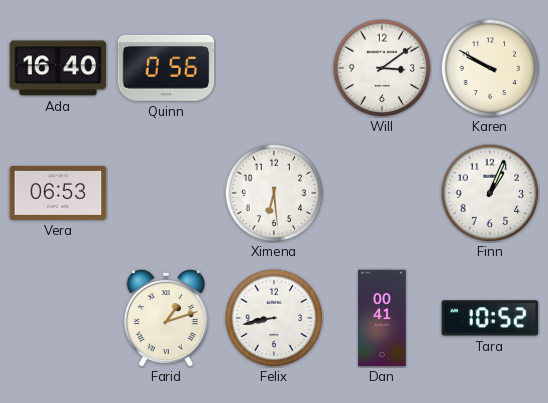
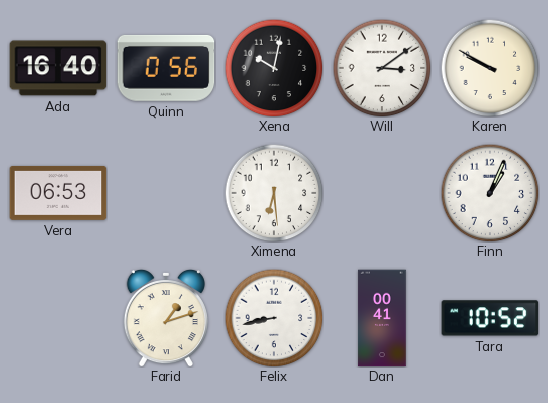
Xena: none -> 10:02 (274, 68)
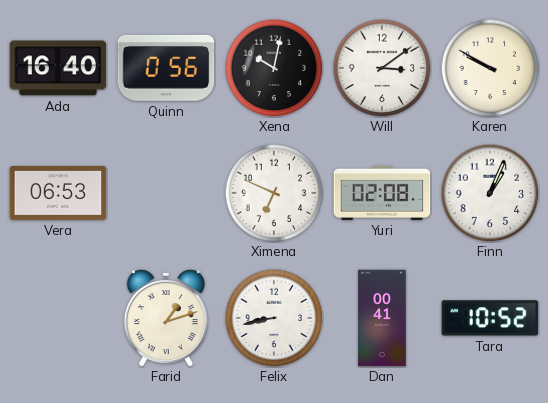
Ximena: 6:29 -> 6:49 (274, 193)
Yuri: none -> 02:08 (382, 193)
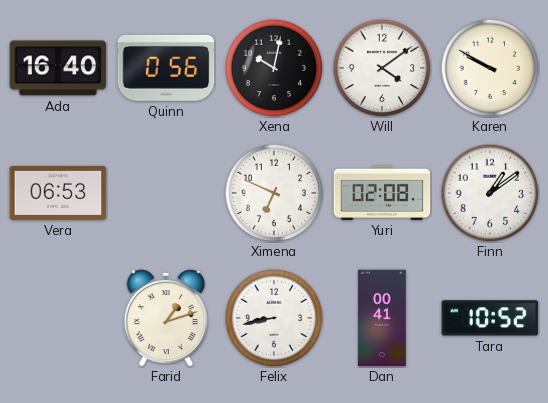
Will: 3:09 -> 4:09 (382, 68)
Finn: 1:04 -> 1:09 (490, 193)
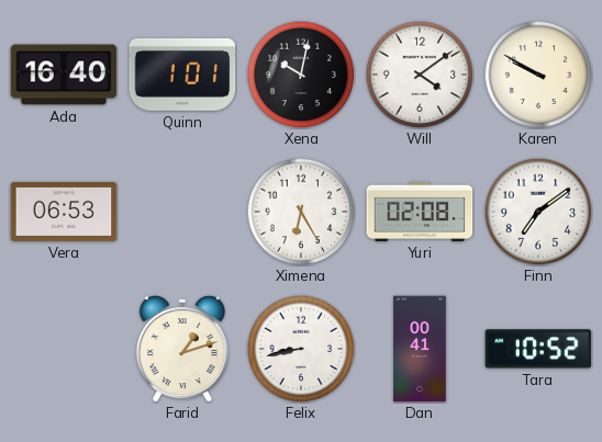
Quinn: 0:56 -> 1:01 (182, 75)
Ximena: 6:49 -> 6:25 (301, 212)
Finn: 1:09 -> 7:09 (538, 212)
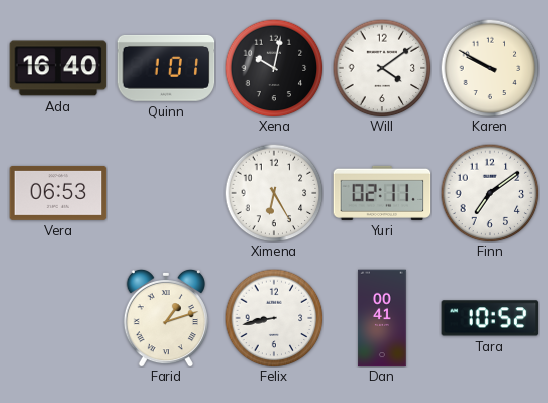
Yuri: 02:08 -> 02:11 (382, 193)
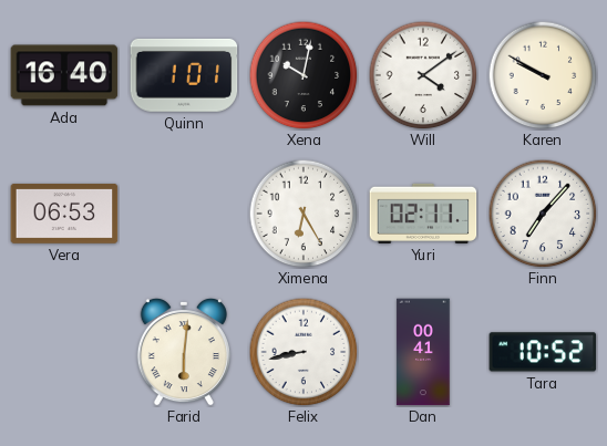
Finn: 7:09 -> 7:07 (543, 214)
Farid: 1:12 -> 6:01 (184, 352)
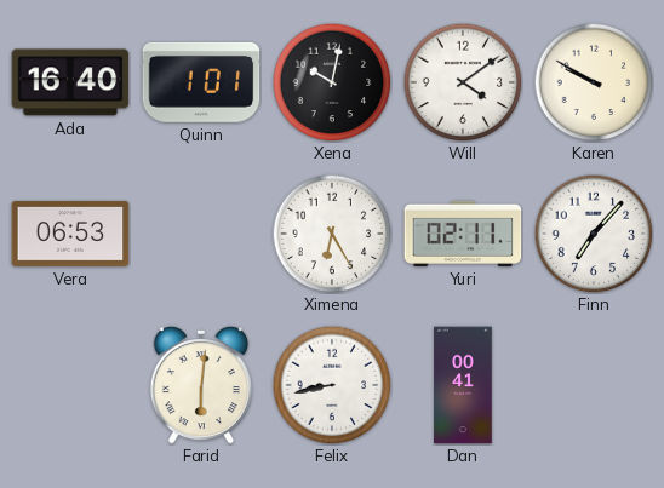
Tara: 10:52 -> none (543, 352)
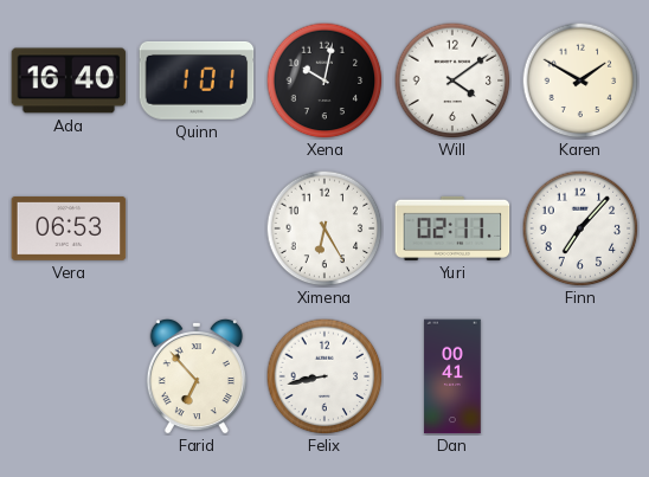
Karen: 9:50 -> 1:50 (580, 80)
Farid: 6:01 -> 6:53 (197, 376)
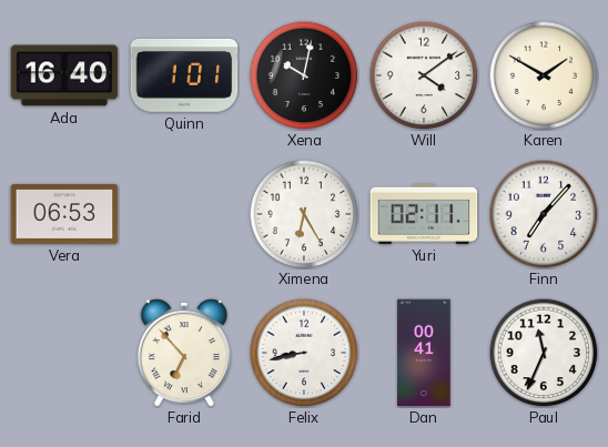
Paul: none -> 11:34 (544, 353)
